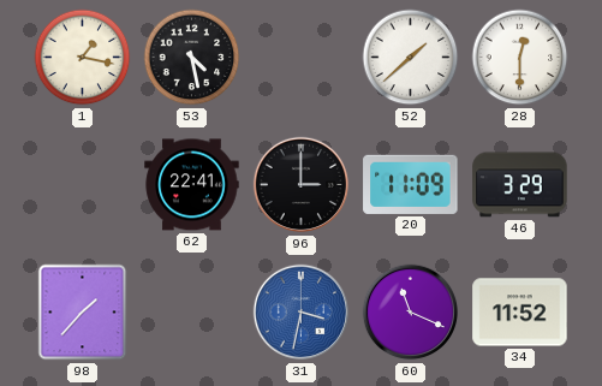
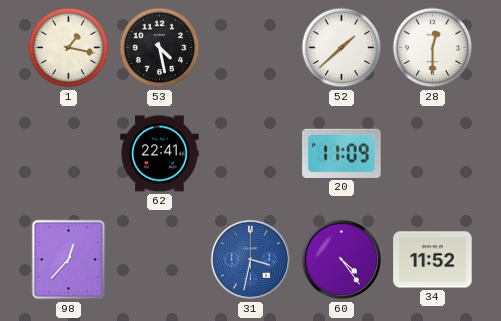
96: 3:00 -> none (302, 185)
46: 3:29 -> none (520, 185)
98: 1:37 -> 12:37 (69, 260)
60: 11:19 -> 4:24 (342, 260)
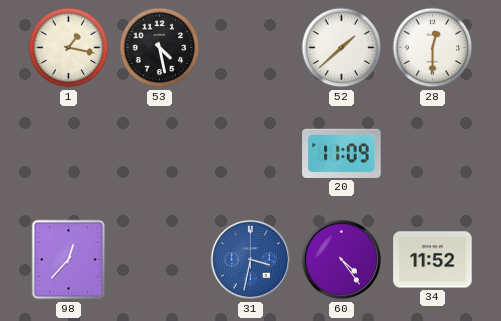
62: 22:41 -> none (160, 154)
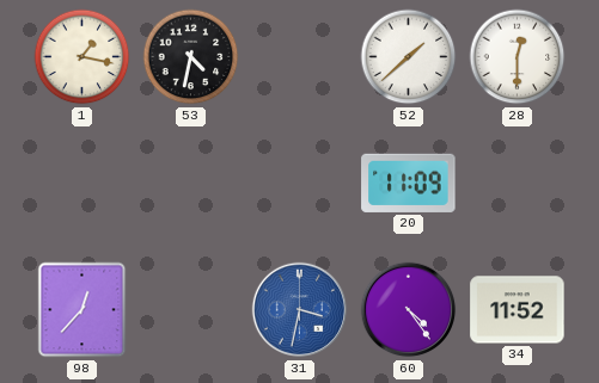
53: 4:28 -> 4:32 (191, 57)
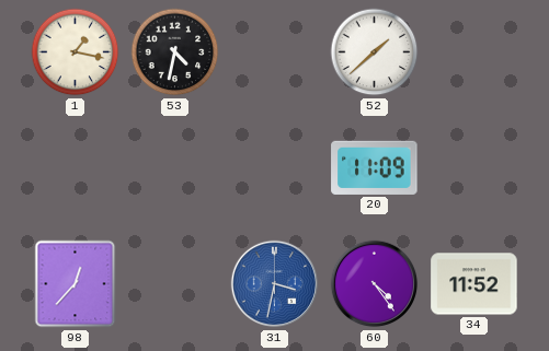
28: 12:30 -> none (518, 57)
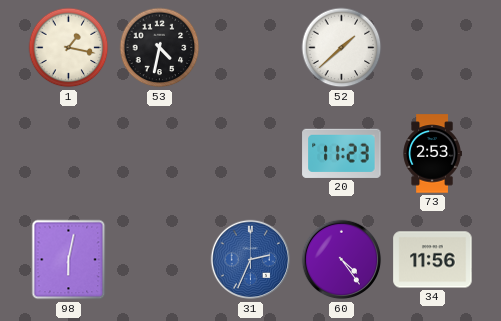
20: 11:09 -> 11:23 (342, 153)
73: none -> 2:53 (432, 154)
98: 12:37 -> 6:02 (69, 260)
31: 3:32 -> 2:34 (251, 260)
34: 11:52 -> 11:56 (433, 260)
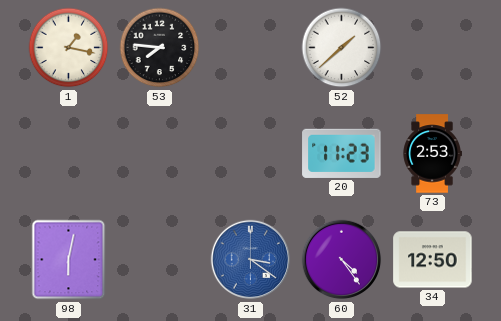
53: 4:32 -> 7:46 (160, 48)
31: 2:34 -> 3:21 (251, 260)
34: 11:56 -> 12:50 (433, 260)
